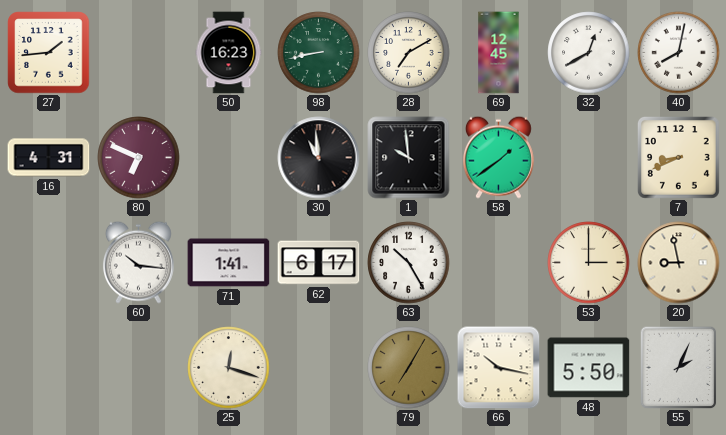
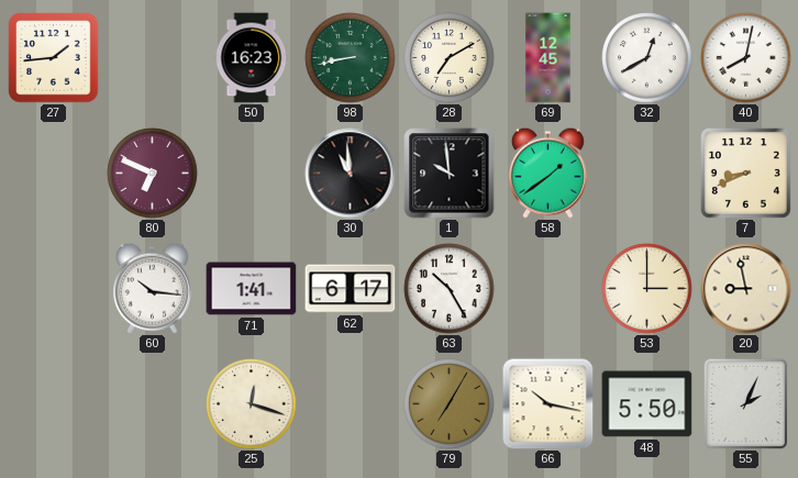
16: 4:31 -> none (49, 158)
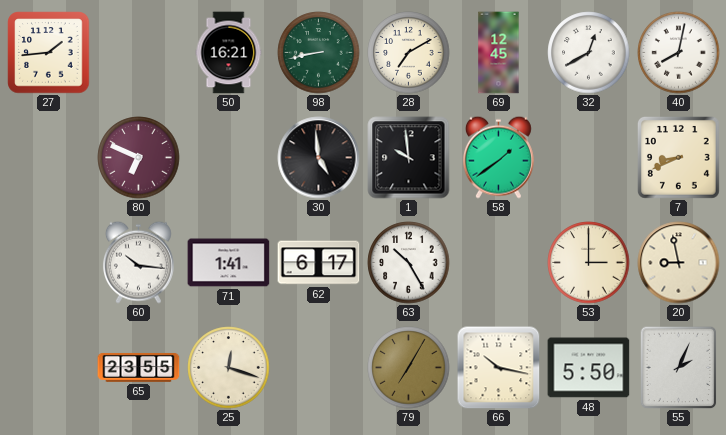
50: 16:23 -> 16:21 (229, 53)
30: 10:59 -> 4:59 (319, 158)
65: none -> 23:55 (139, 367)
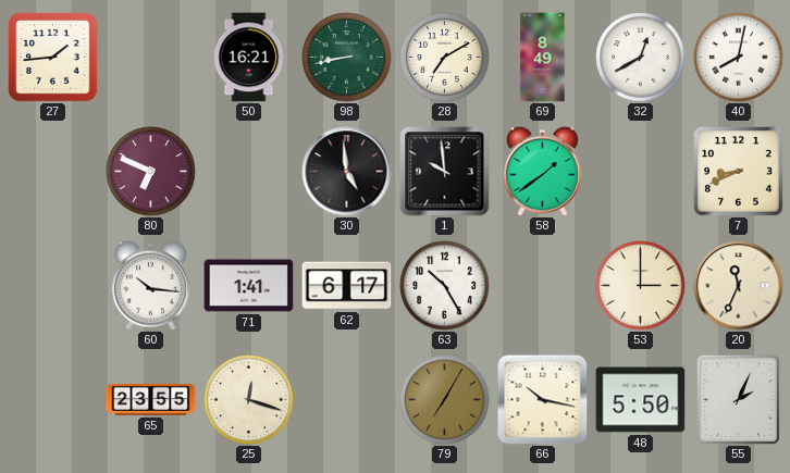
69: 12:45 -> 8:49 (543, 58)
20: 8:58 -> 11:34 (739, 286)
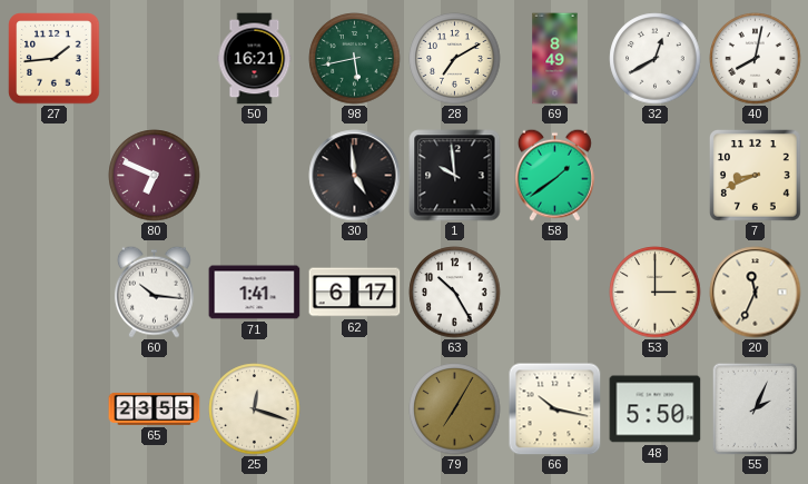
98: 8:43 -> 5:43 (355, 59)
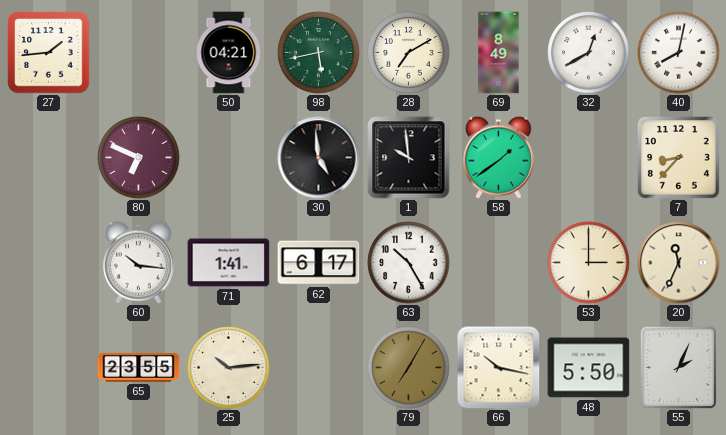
50: 16:21 -> 04:21 (229, 53)
7: 8:41 -> 8:37 (679, 158)
25: 12:18 -> 10:14 (229, 368)
